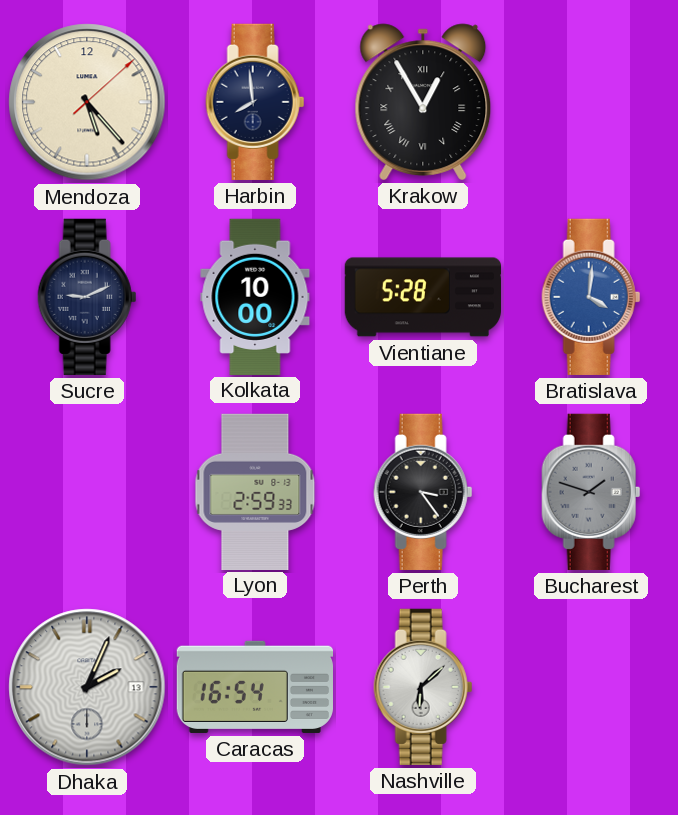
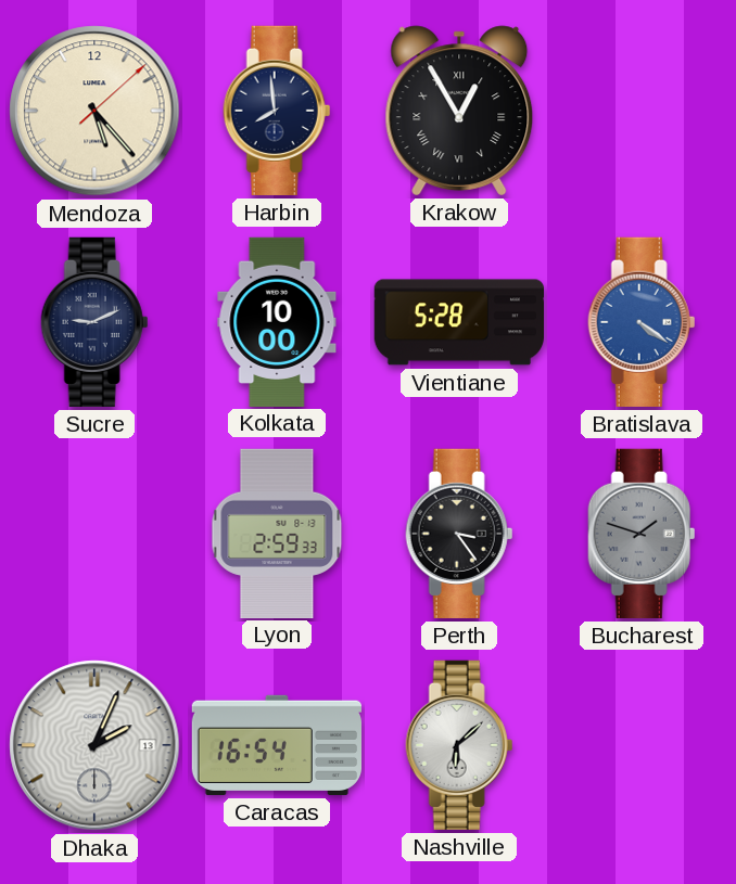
Bratislava: 4:01 -> 4:21 (642, 322)
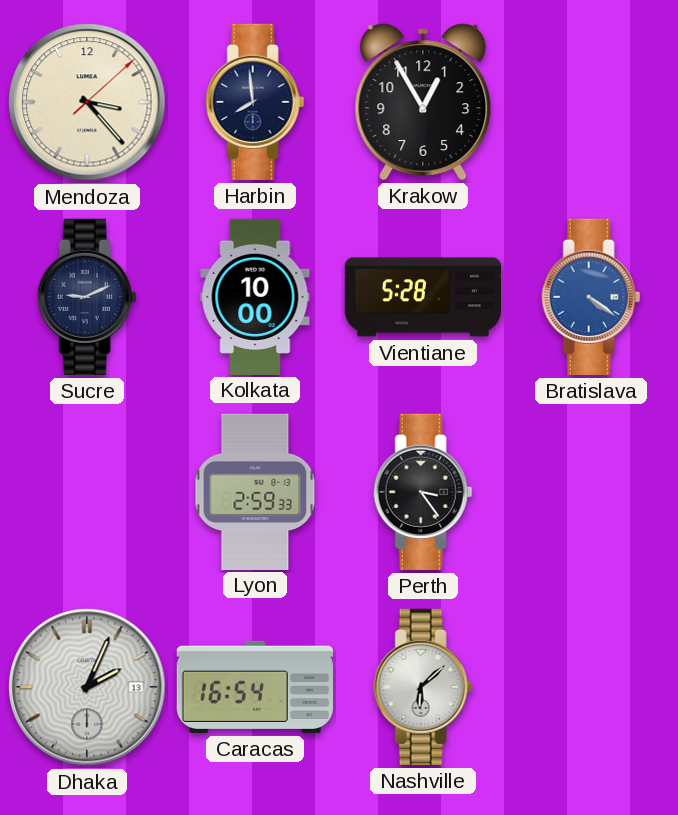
Mendoza: 5:23 -> 3:23 (87, 102)
Krakow numerals: Roman -> Arabic (423, 102)
Bucharest: 1:48 -> none (642, 534)
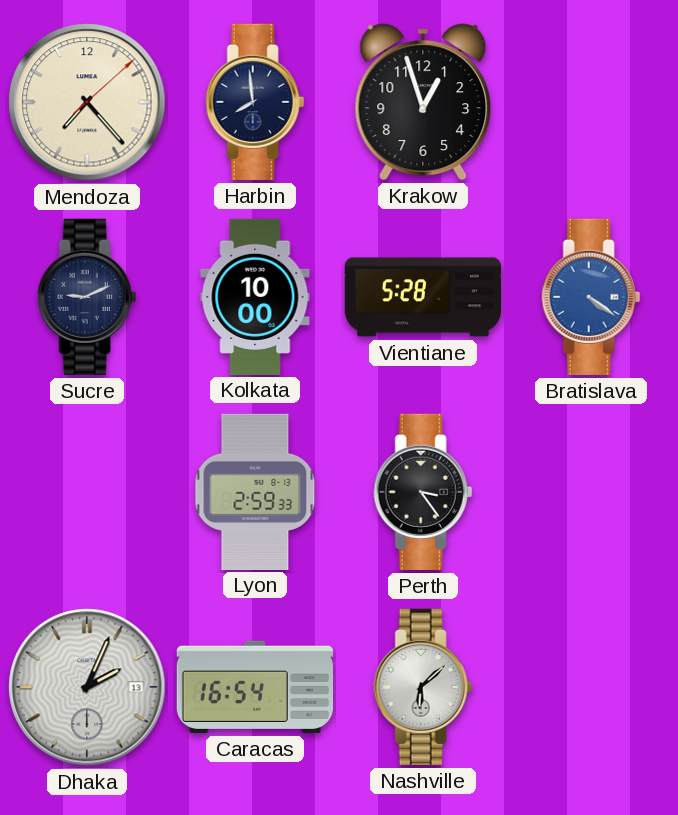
Mendoza: 3:23 -> 7:23 (87, 102)
Krakow: 12:55 -> 12:57 (423, 102)
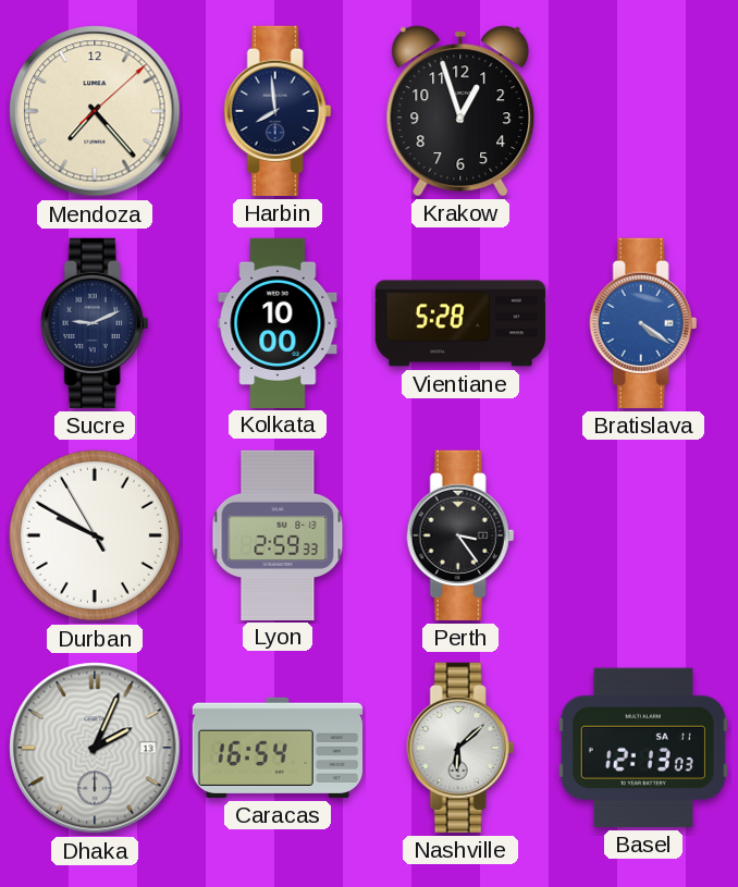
Durban: none -> 9:49 (95, 535)
Basel: none -> 12:13 (643, 748)
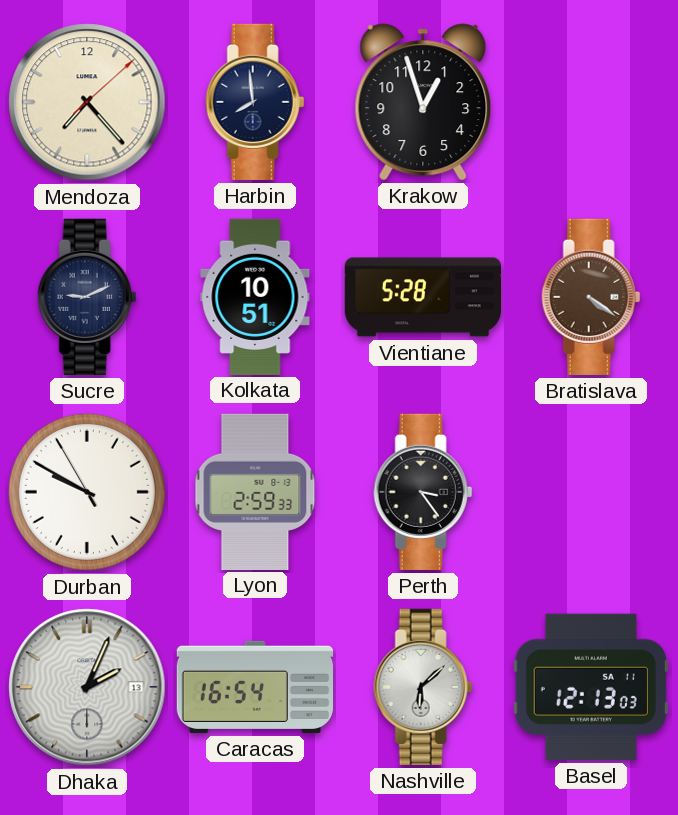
Kolkata: 10:00 -> 10:51 (255, 296)
Bratislava dial: blue -> brown (591, 297)
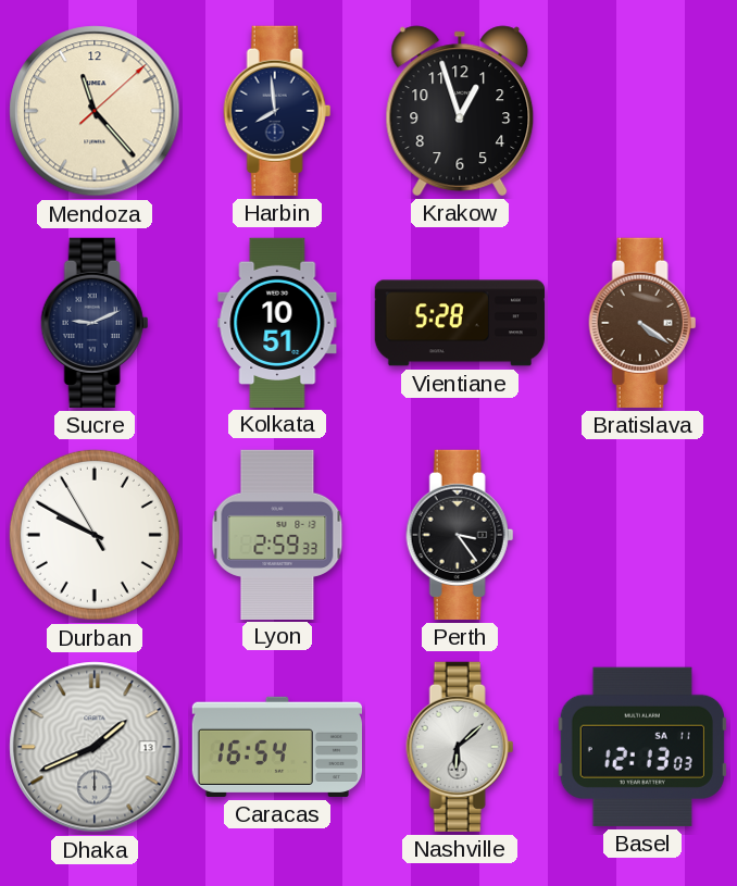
Mendoza: 7:23 -> 11:23 (95, 111)
Dhaka: 2:04 -> 1:41 (95, 747)
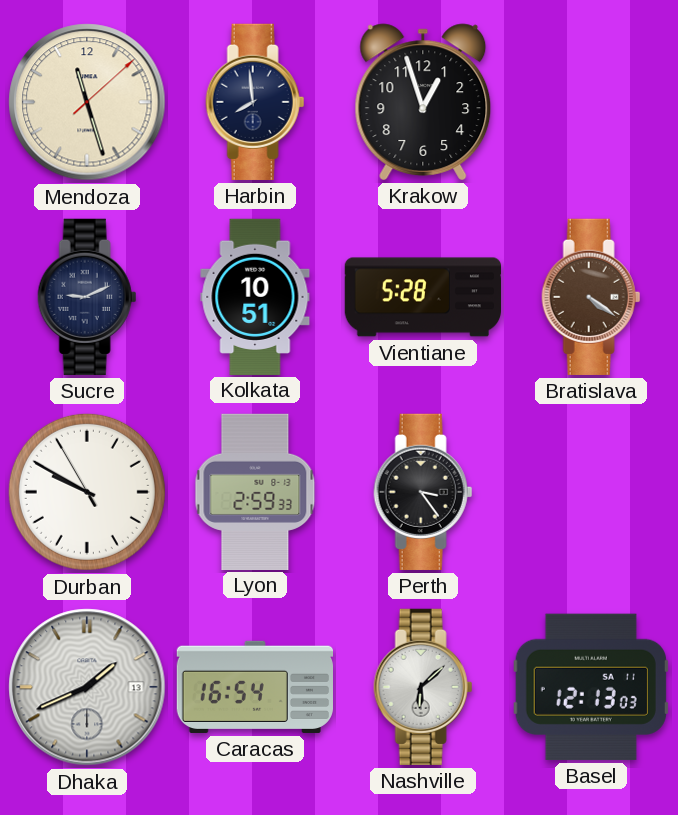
Mendoza: 11:23 -> 11:27 (87, 102)
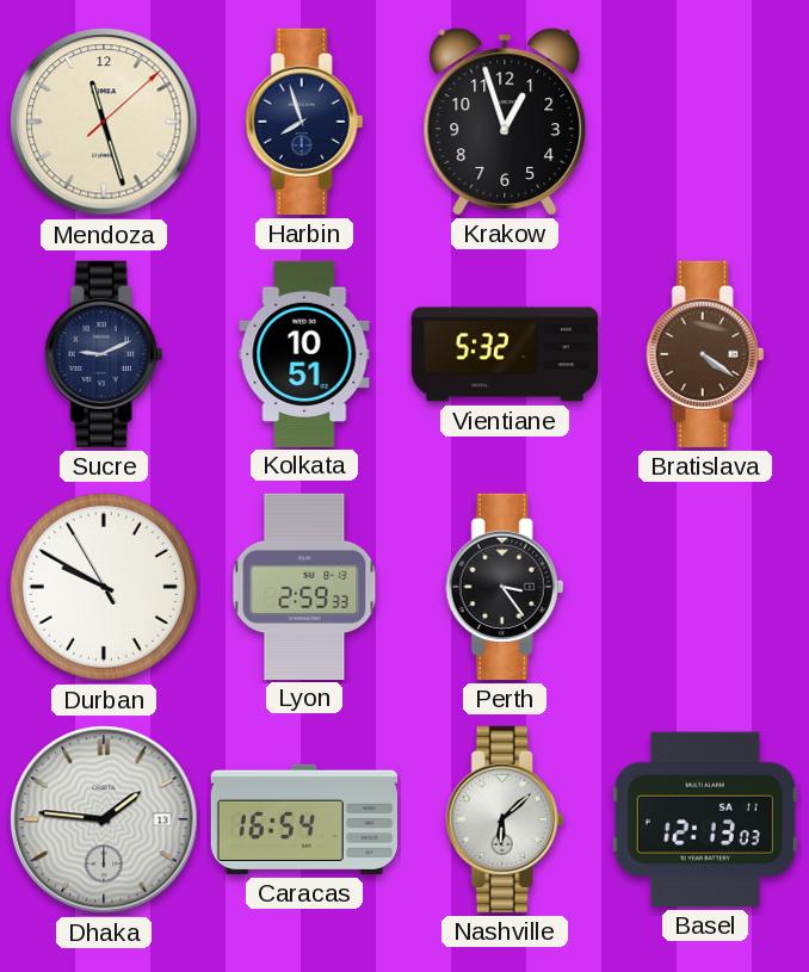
Harbin: 7:59 -> 7:57 (304, 122)
Vientiane: 5:28 -> 5:32 (504, 354)
Dhaka: 1:41 -> 1:46 (104, 819)
